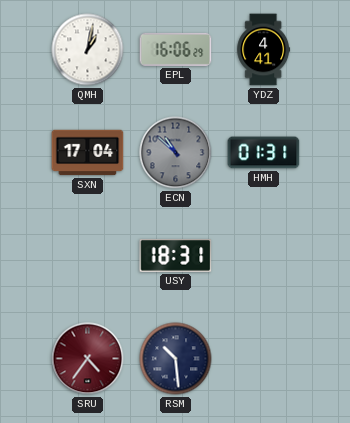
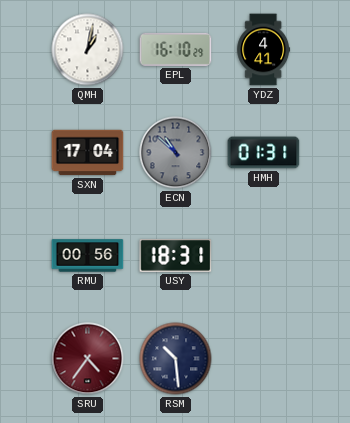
EPL: 16:06 -> 16:10 (176, 49)
RMU: none -> 00:56 (88, 256)
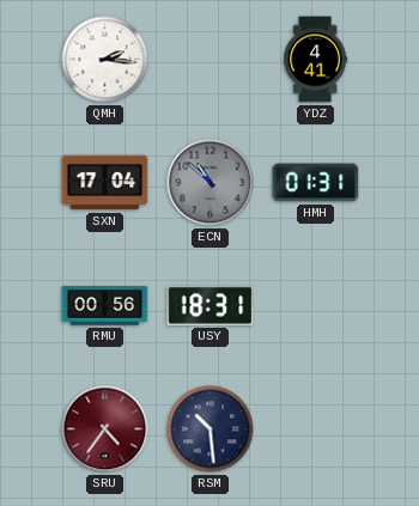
QMH: 1:02 -> 2:16 (105, 60)
EPL: 16:10 -> none (176, 49)
